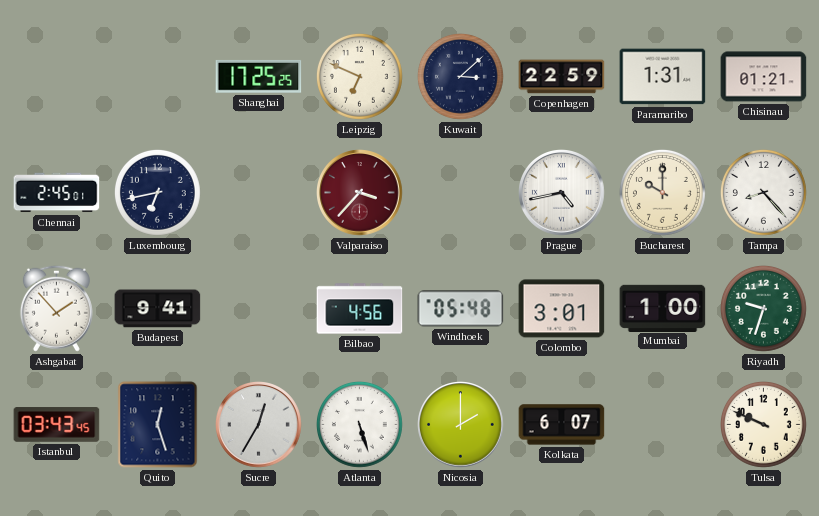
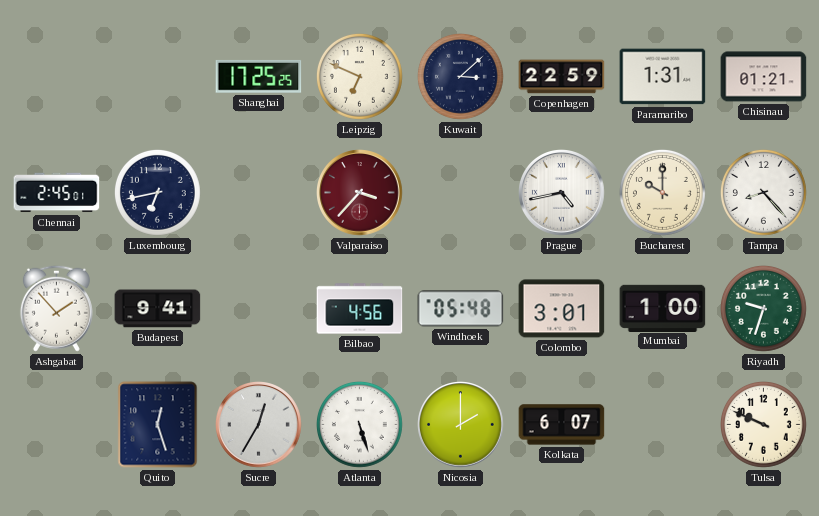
Istanbul: 03:43 -> none (57, 425)
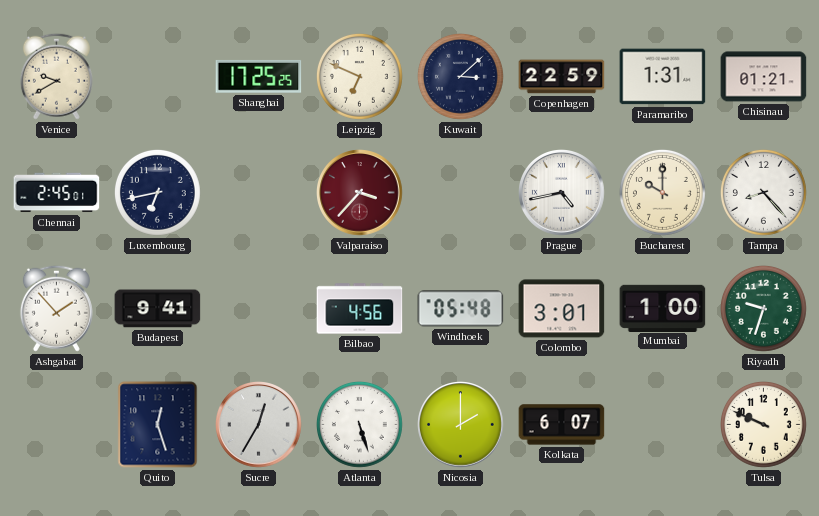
Venice: none -> 9:40 (56, 76)
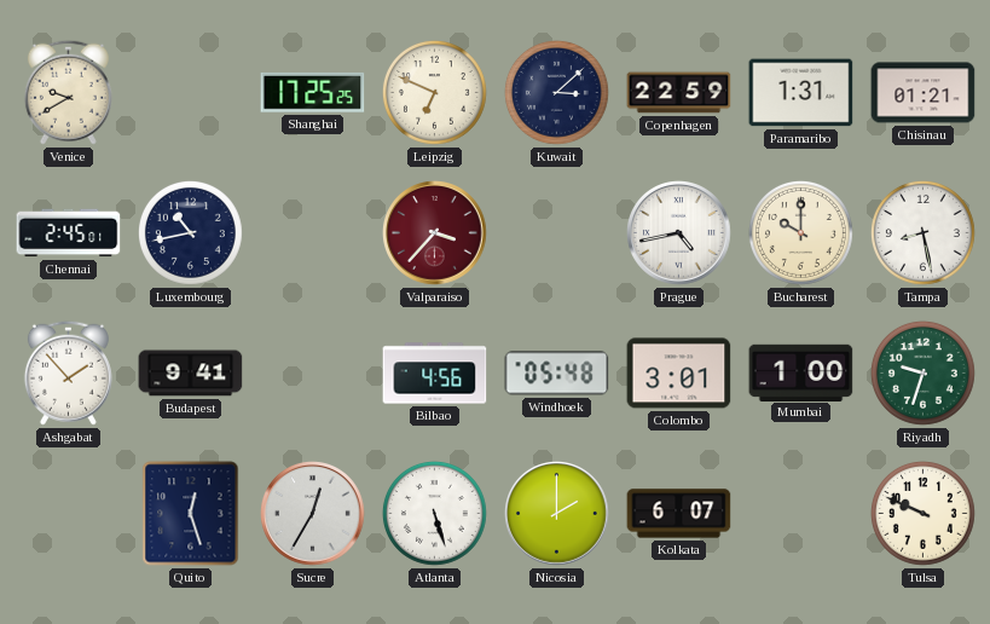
Luxembourg: 6:43 -> 10:43 (190, 232)
Tampa: 8:23 -> 8:28 (922, 232)
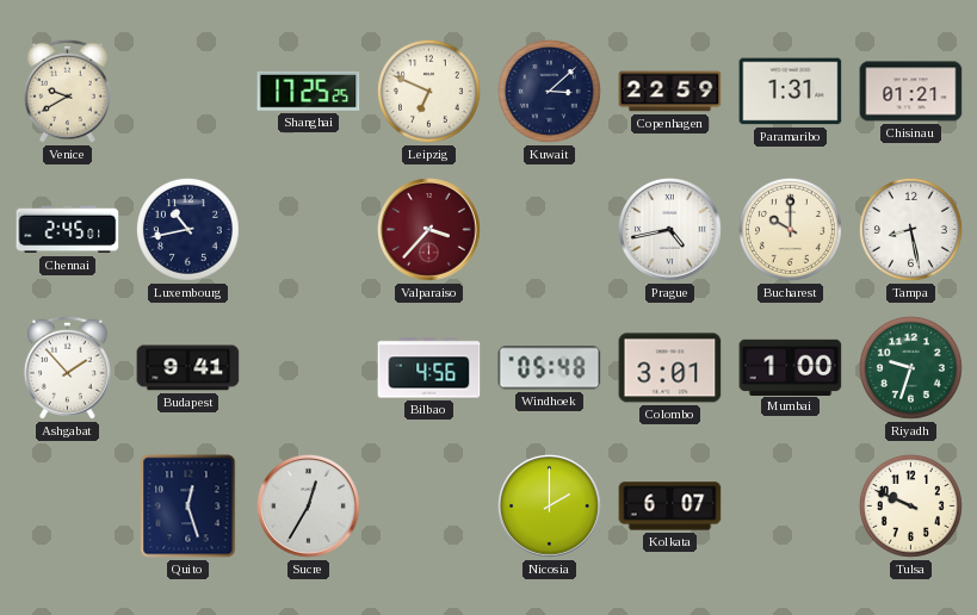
Atlanta: 5:27 -> none (434, 513)
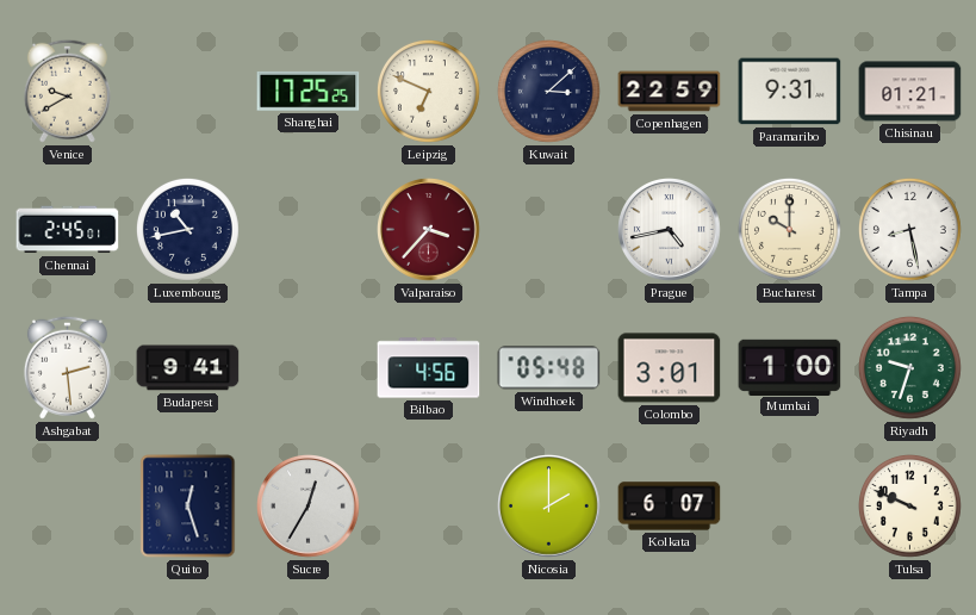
Paramaribo: 1:31 -> 9:31 (790, 92)
Ashgabat: 1:53 -> 2:29 (67, 367)
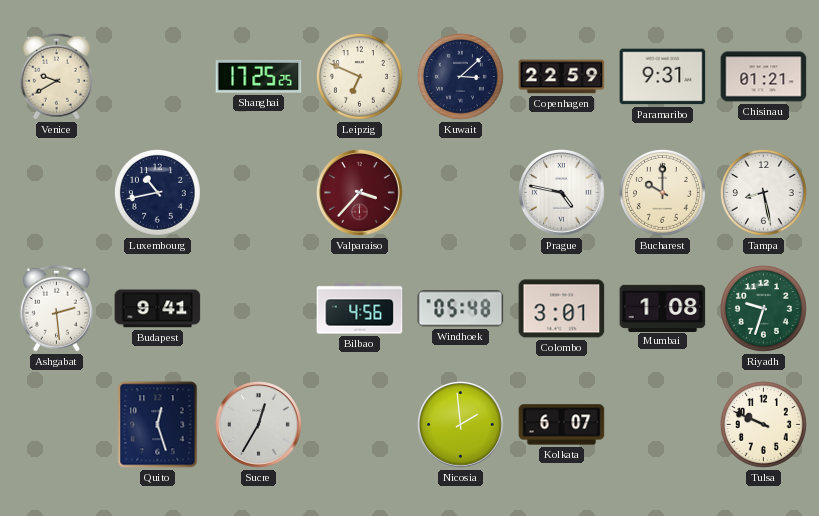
Chennai: 2:45 -> none (68, 230)
Prague: 4:43 -> 4:47 (562, 193)
Mumbai: 1:00 -> 1:08 (663, 308)
Nicosia: 2:00 -> 1:59 (461, 425)
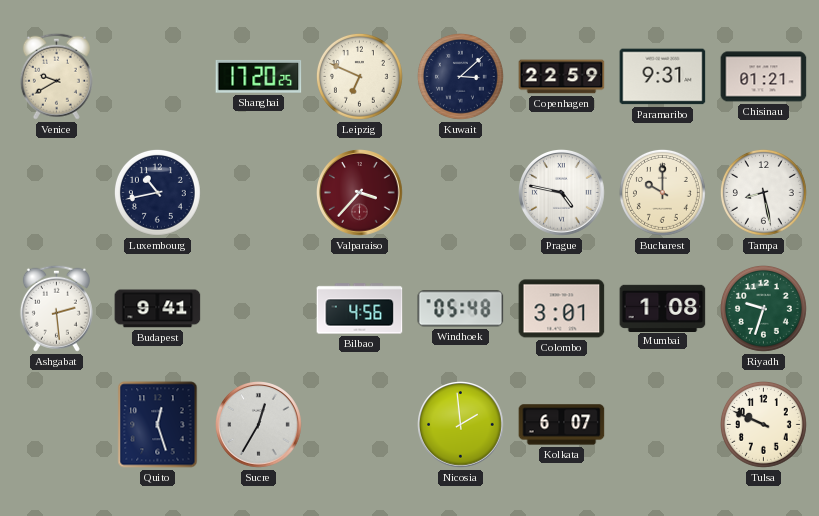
Shanghai: 17:25 -> 17:20 (259, 76)
